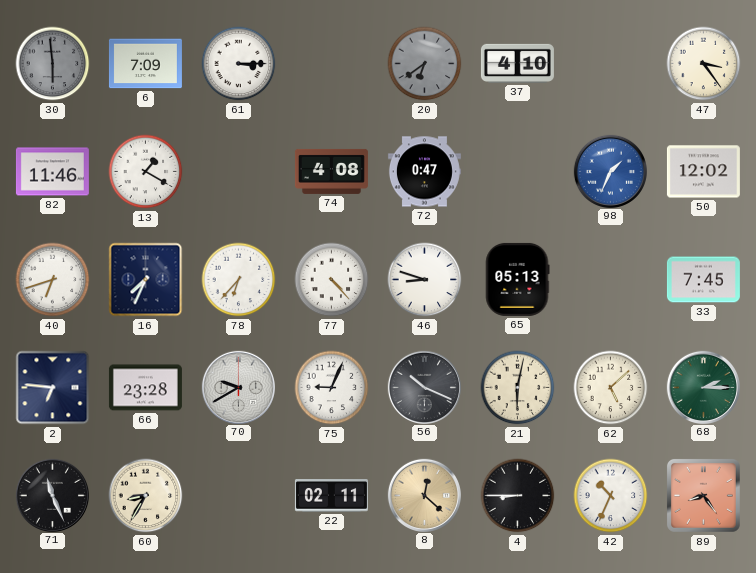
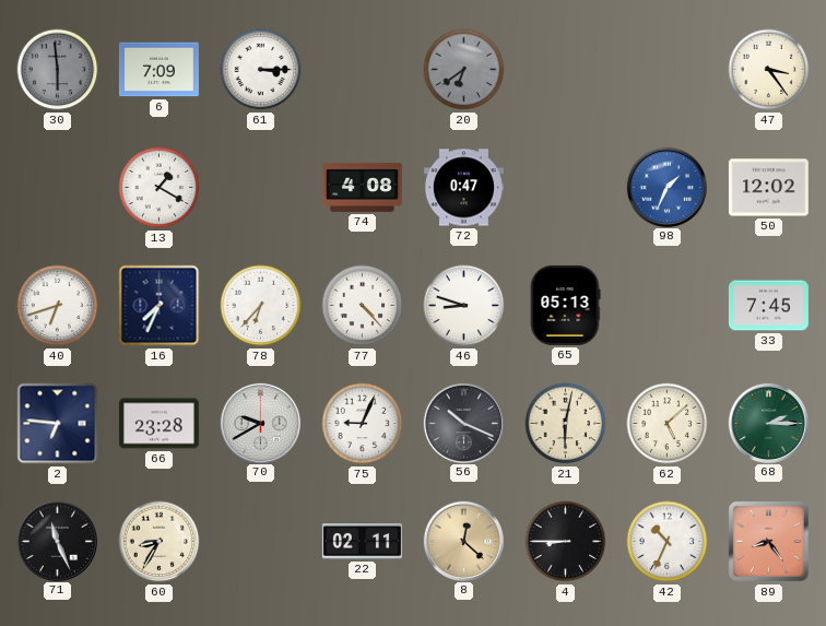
37: 4:10 -> none (517, 63)
82: 11:46 -> none (52, 172)
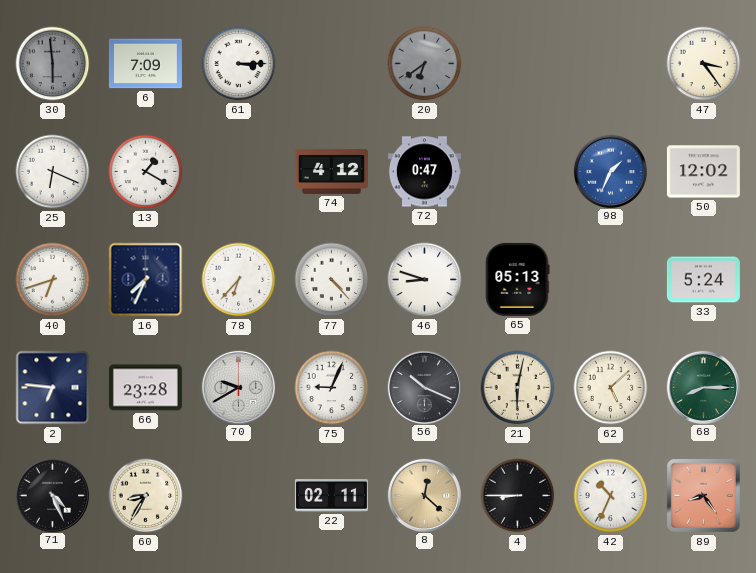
25: none -> 6:19 (53, 172)
74: 4:08 -> 4:12 (331, 171)
33: 7:45 -> 5:24 (703, 280)
68: 2:15 -> 8:15 (703, 387)
71: 11:26 -> 4:26 (52, 495)
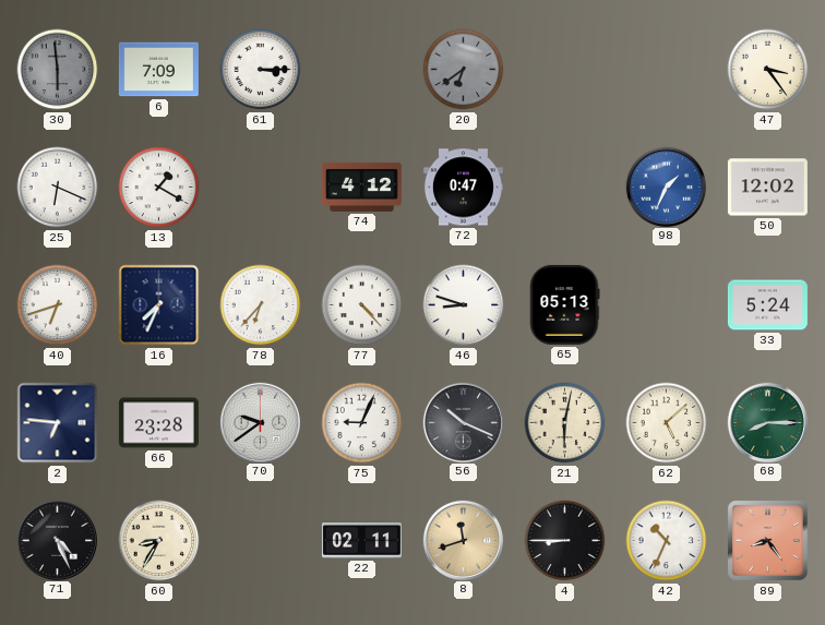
70: 9:40 -> 9:39 (260, 422)
8: 12:22 -> 11:42 (463, 540)
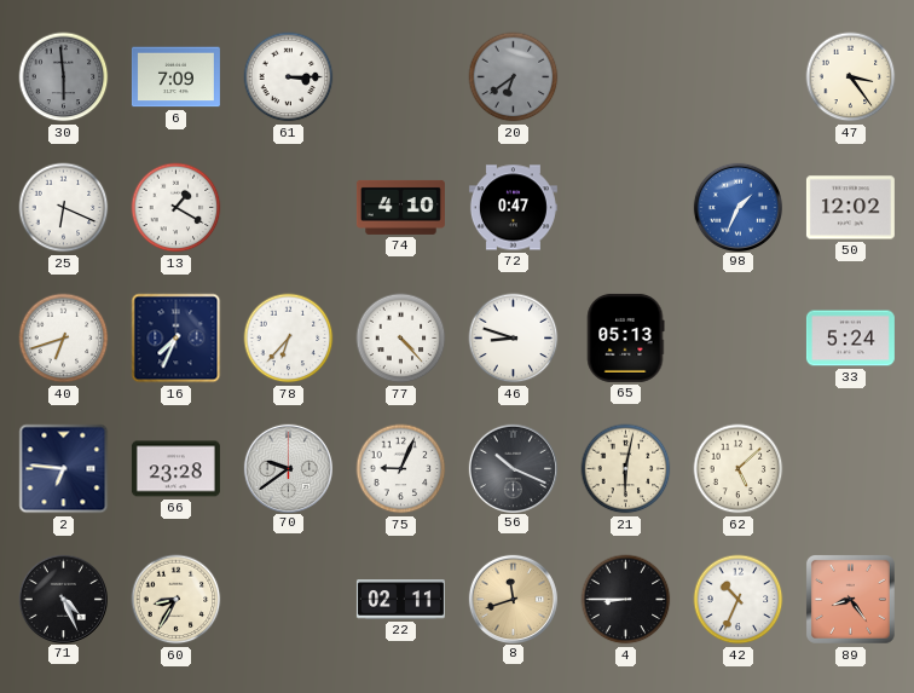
74: 4:12 -> 4:10 (400, 207)
68: 8:15 -> none (767, 422)
